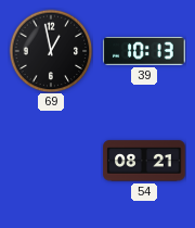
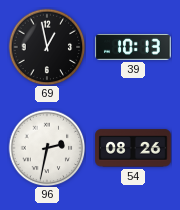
96: none -> 2:32 (47, 148)
54: 08:21 -> 08:26 (133, 148)
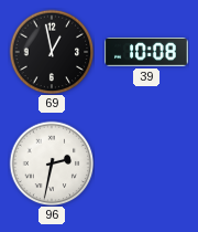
39: 10:13 -> 10:08 (146, 52)
54: 08:26 -> none (133, 148)
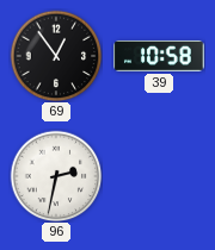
69: 12:58 -> 12:54 (56, 56)
39: 10:08 -> 10:58 (159, 56)
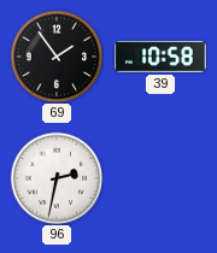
69: 12:54 -> 1:54 (57, 57)
